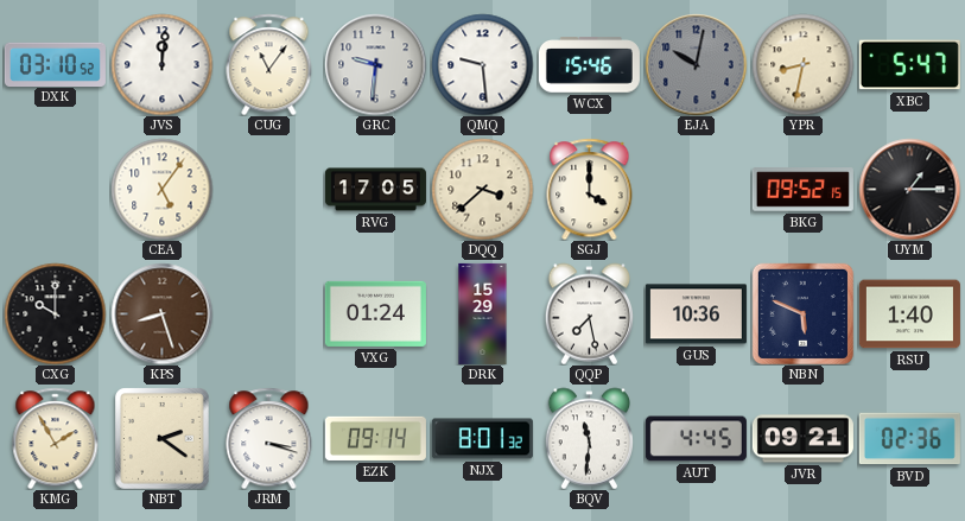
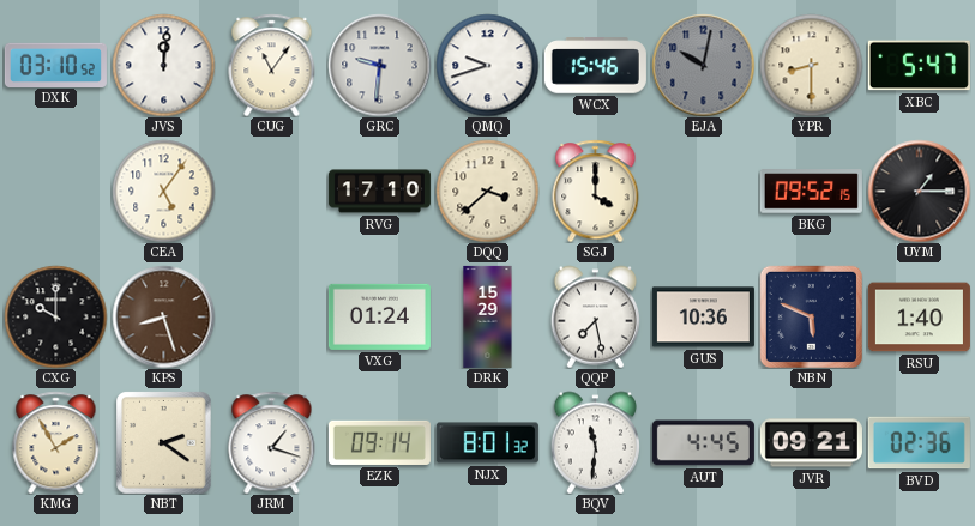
QMQ: 9:29 -> 9:42 (487, 65)
YPR: 8:32 -> 8:30 (811, 65)
RVG: 17:05 -> 17:10 (379, 192)
JRM: 3:18 -> 1:18 (272, 442)
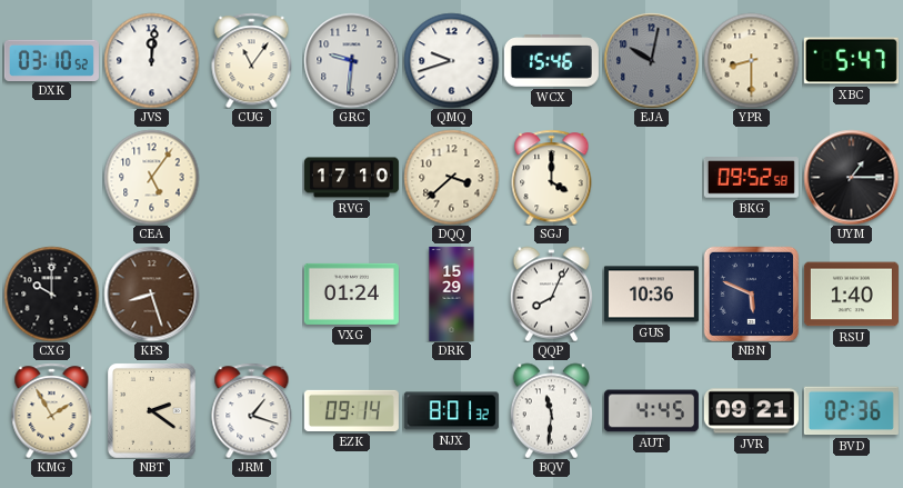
BKG: 09:52:15 -> 09:52:58 (751, 178)
QQP: 7:28 -> 8:04 (551, 293)
